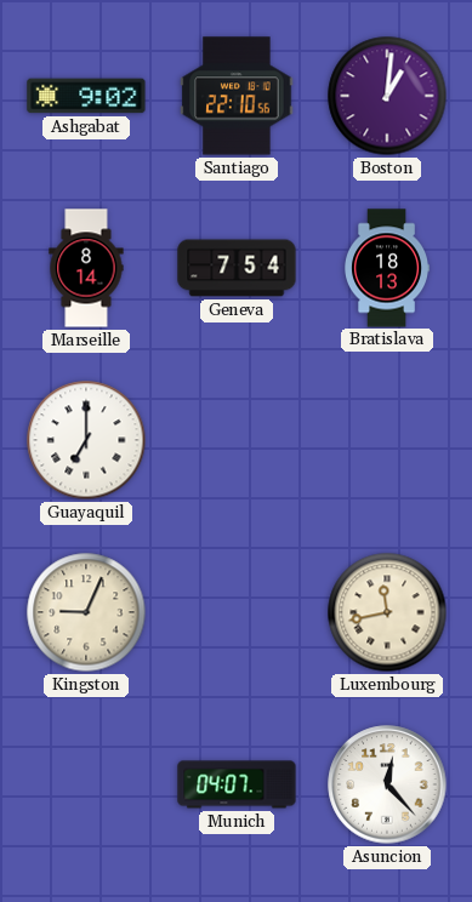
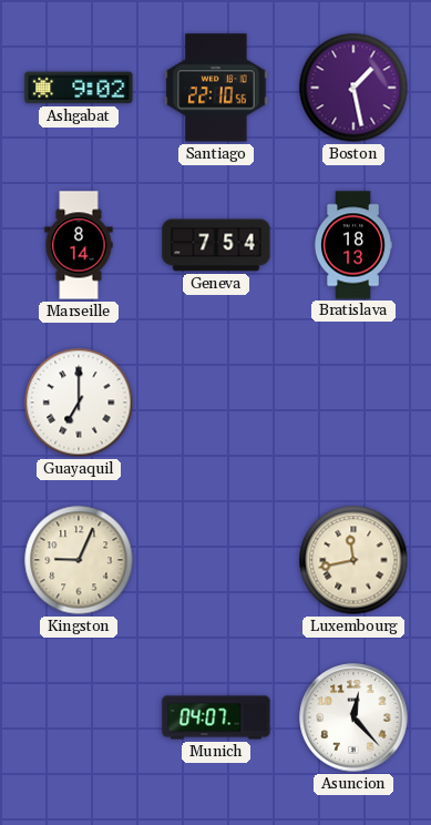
Boston: 1:01 -> 1:28 (353, 88)
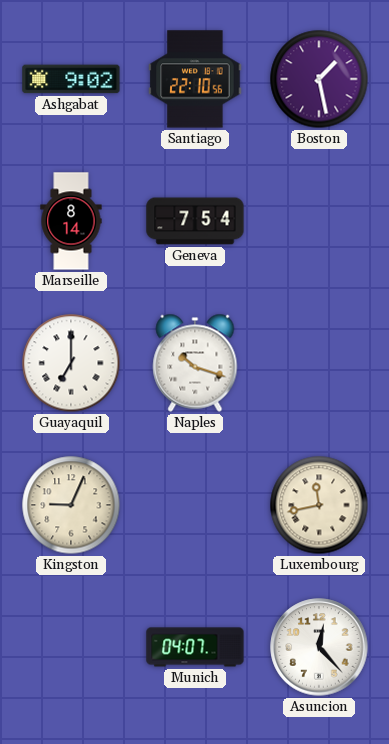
Bratislava: 18:13 -> none (353, 245)
Naples: none -> 10:18 (195, 363)
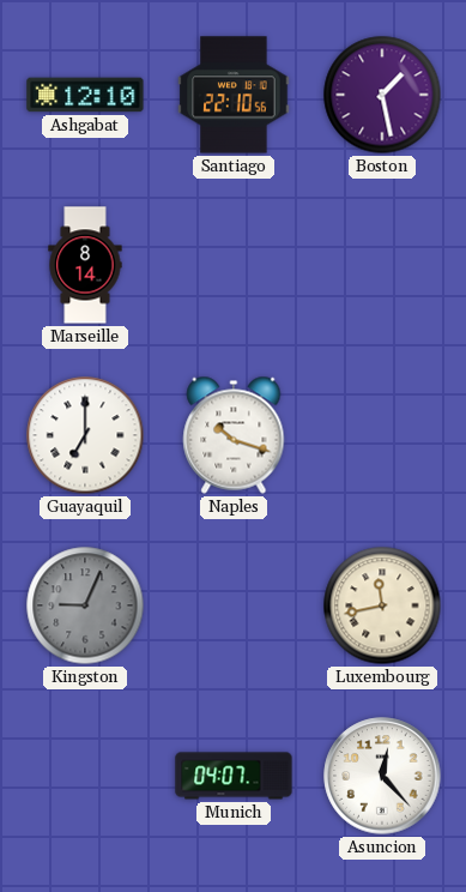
Ashgabat: 9:02 -> 12:10 (85, 95)
Geneva: 7:54 -> none (195, 221)
Kingston dial: cream -> grey (85, 605)
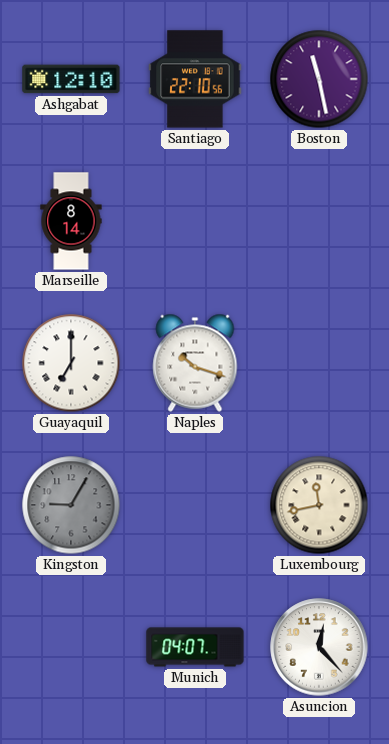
Boston: 1:28 -> 11:28 (319, 79)
Kingston: 9:04 -> 9:05 (71, 505)
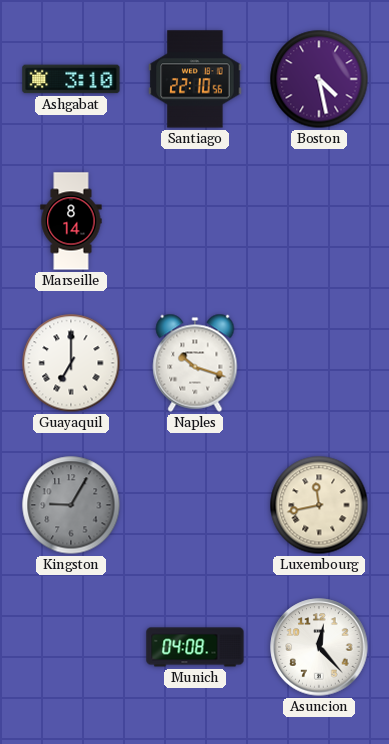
Ashgabat: 12:10 -> 3:10 (71, 79)
Boston: 11:28 -> 4:28 (319, 79)
Munich: 04:07 -> 04:08 (195, 647)
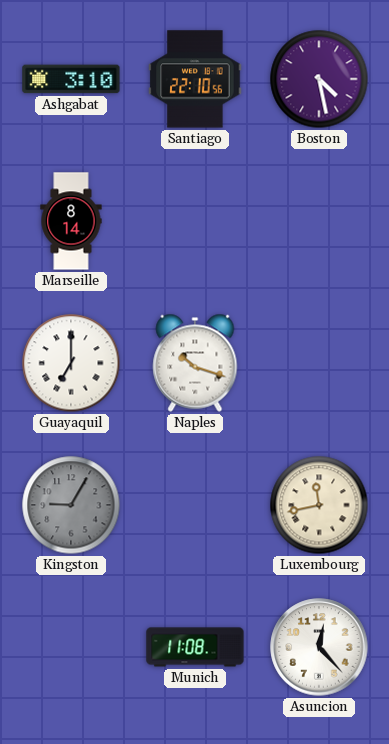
Munich: 04:08 -> 11:08 (195, 647)
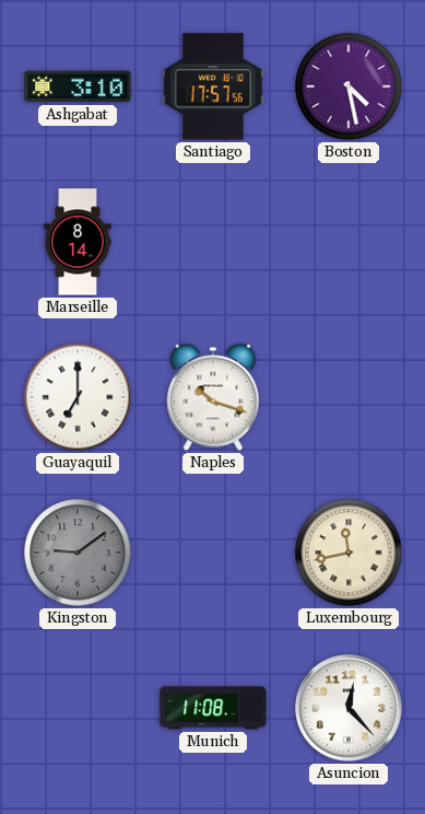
Santiago: 22:10 -> 17:57 (213, 86)
Kingston: 9:05 -> 9:09 (78, 553)
